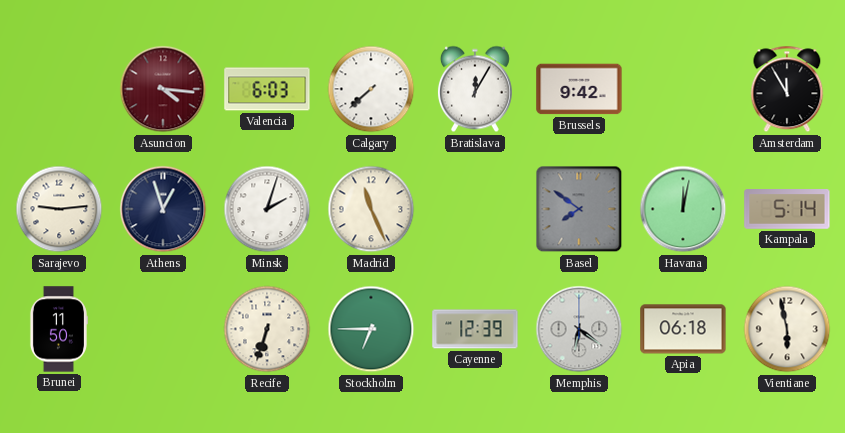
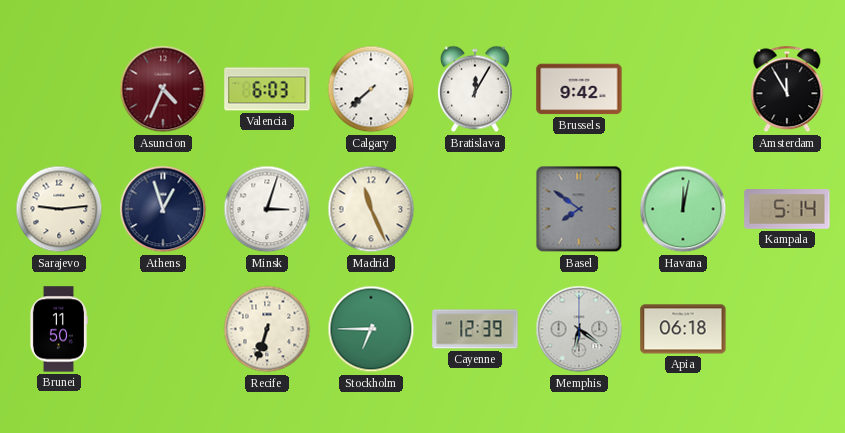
Asuncion: 4:16 -> 4:34 (163, 89)
Minsk: 2:03 -> 3:03 (267, 209)
Vientiane: 5:58 -> none (787, 329)
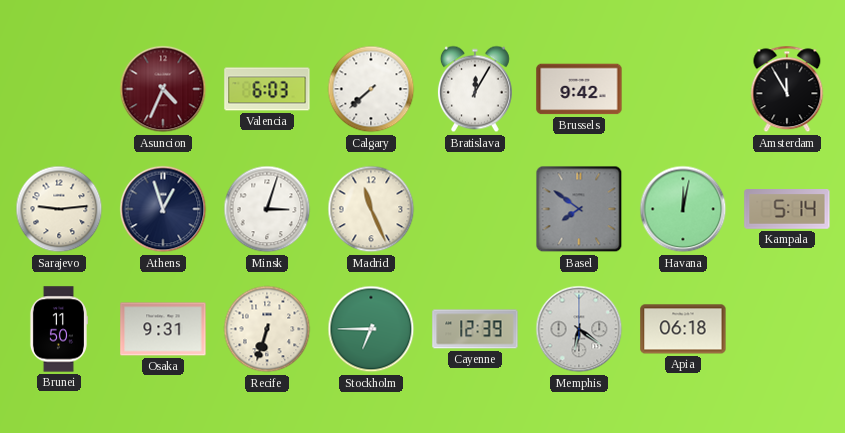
Osaka: none -> 9:31 (163, 329)
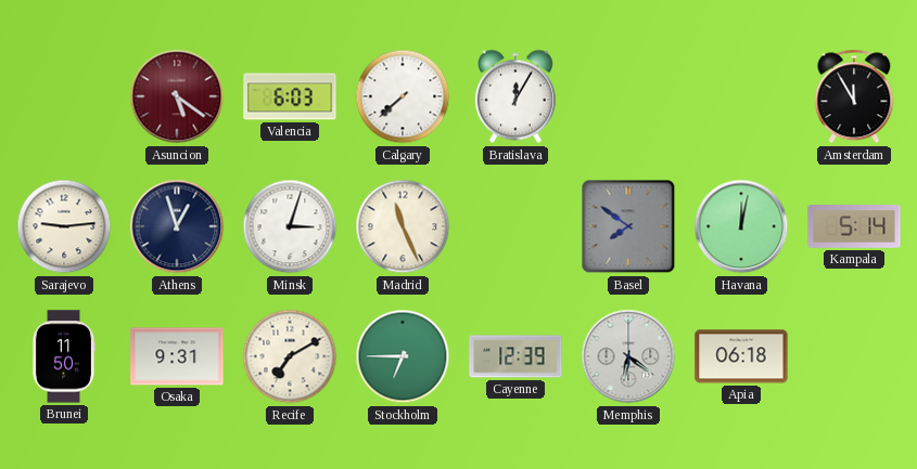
Asuncion: 4:34 -> 5:21 (177, 96)
Brussels: 9:42 -> none (579, 89)
Recife: 6:33 -> 7:10 (290, 356)
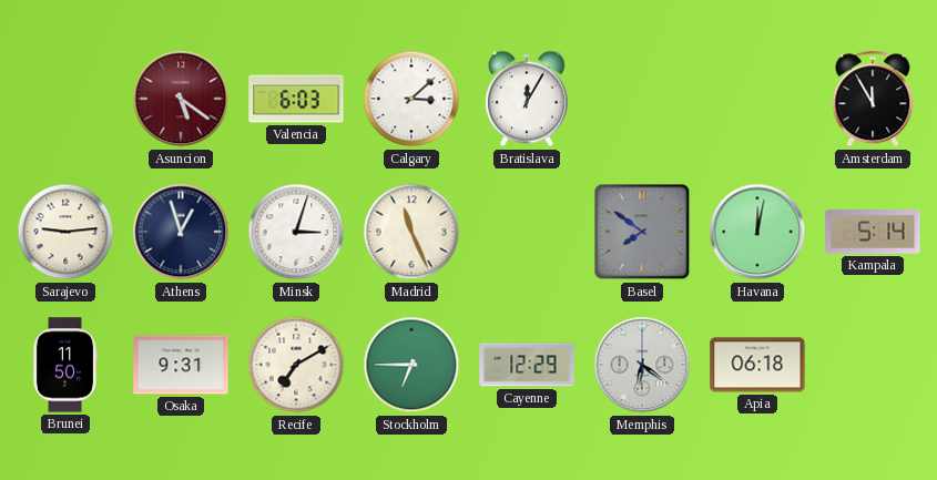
Calgary: 7:38 -> 3:08 (411, 99)
Cayenne: 12:39 -> 12:29 (527, 365)
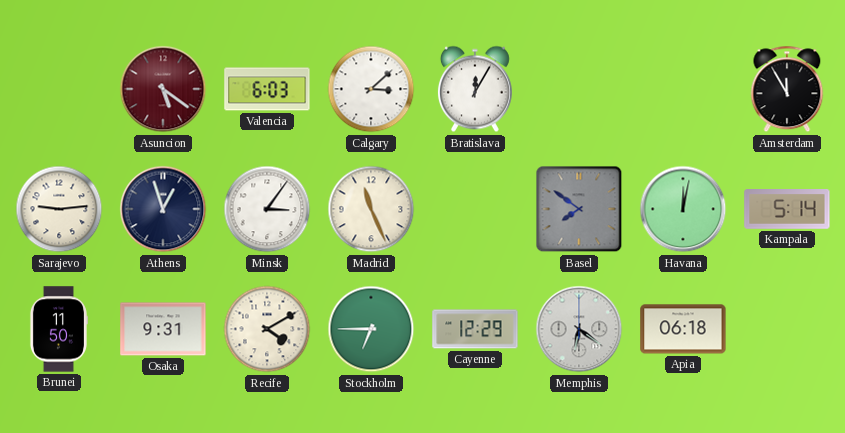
Minsk: 3:03 -> 3:06 (267, 209)
Recife: 7:10 -> 4:10 (267, 329)
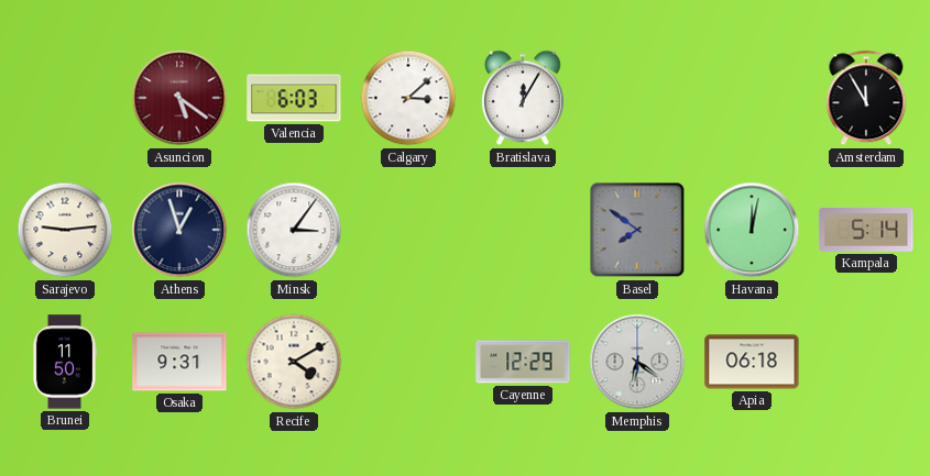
Madrid: 11:26 -> none (371, 209)
Stockholm: 6:45 -> none (371, 329)
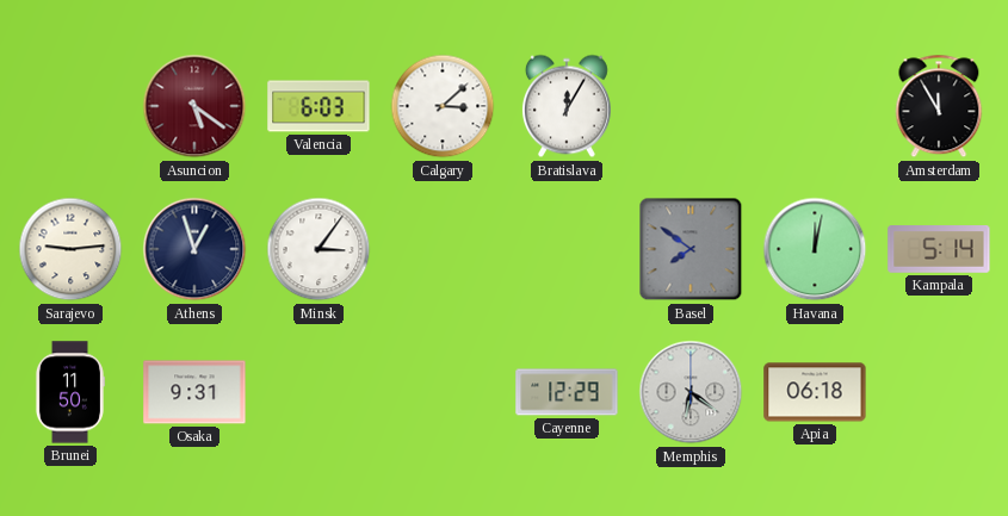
Recife: 4:10 -> none (294, 362)
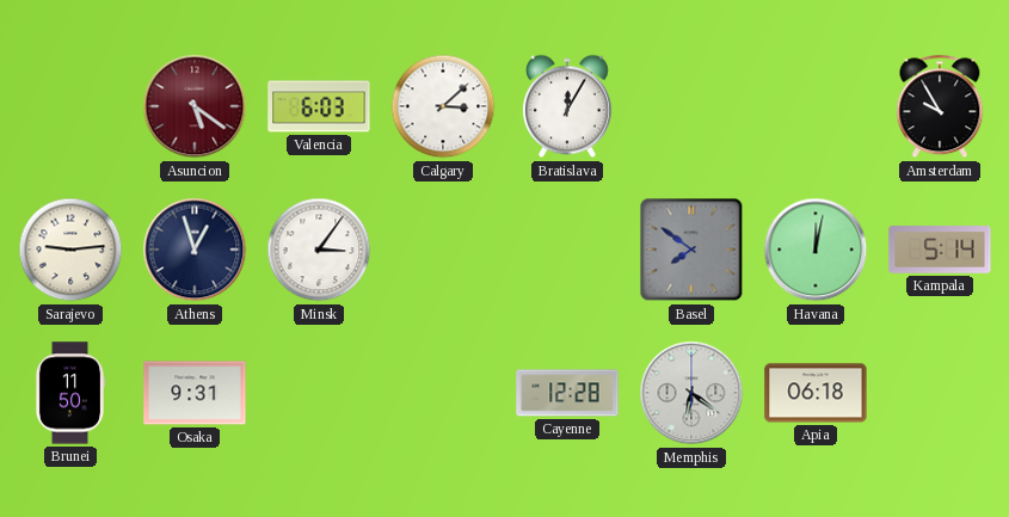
Amsterdam: 11:55 -> 9:55 (940, 106)
Cayenne: 12:29 -> 12:28 (567, 393)
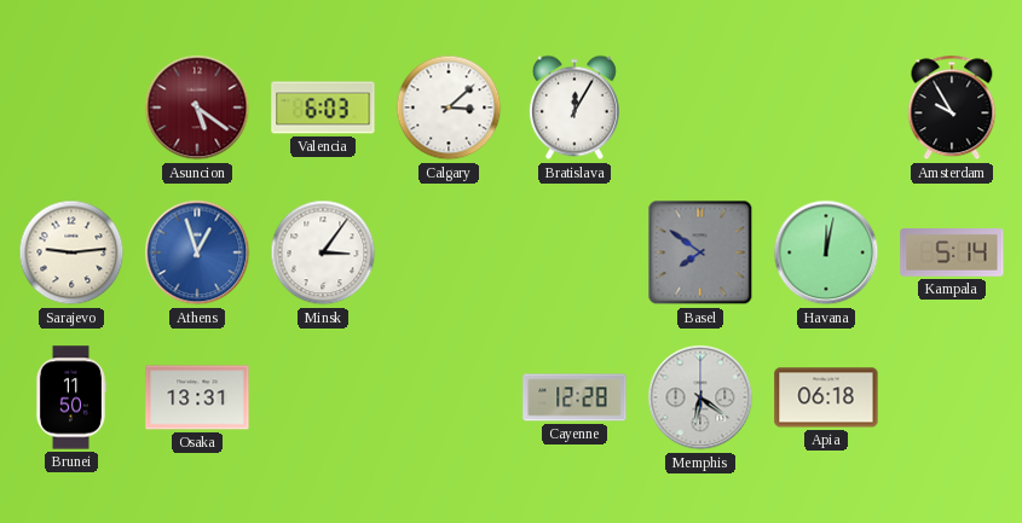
Athens dial: navy -> blue (197, 252)
Osaka: 9:31 -> 13:31 (197, 397)
